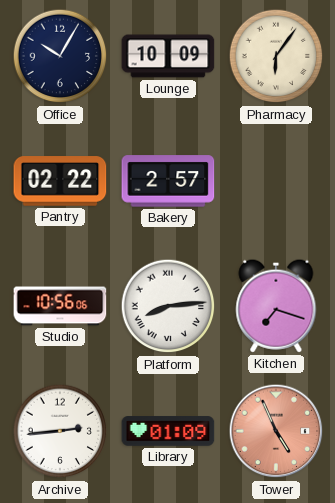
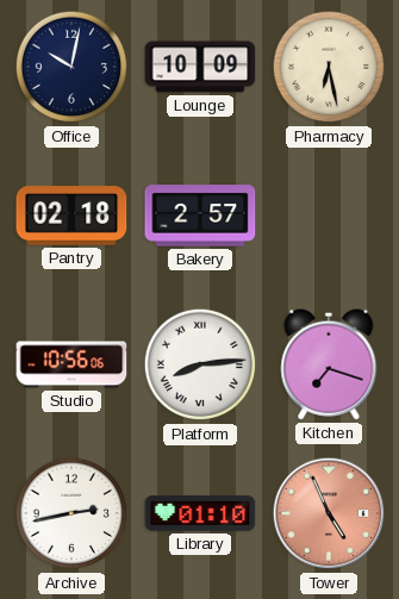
Office: 10:05 -> 10:02 (71, 67)
Pharmacy: 6:06 -> 6:28 (329, 67)
Pantry: 02:22 -> 02:18 (71, 216)
Archive: 2:44 -> 2:43 (71, 513)
Library: 01:09 -> 01:10 (200, 513)
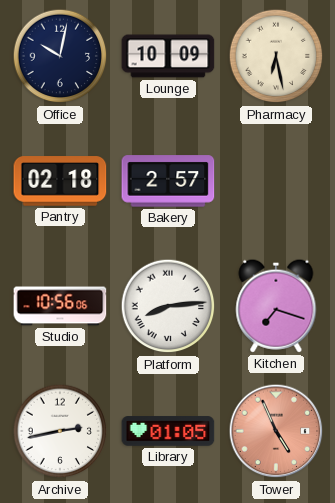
Library: 01:10 -> 01:05 (168, 431)
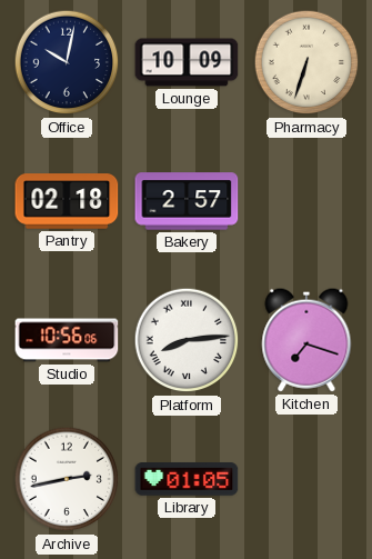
Pharmacy: 6:28 -> 6:33 (306, 62)
Tower: 4:56 -> none (276, 431)
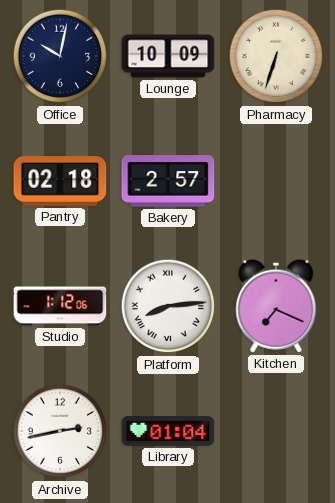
Studio: 10:56 -> 1:12 (60, 306)
Kitchen: 7:18 -> 7:19 (276, 306)
Library: 01:05 -> 01:04 (168, 431)
